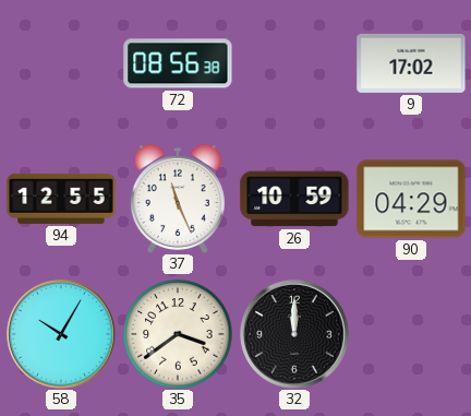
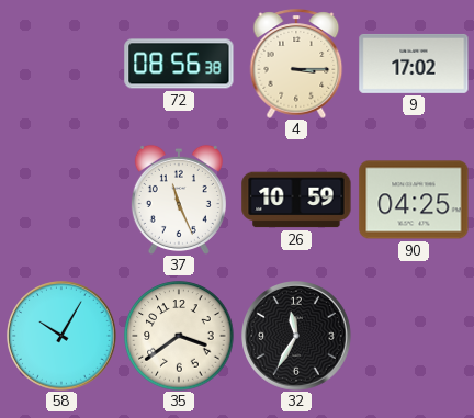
4: none -> 3:15 (296, 64)
94: 12:55 -> none (61, 199)
90: 04:29 -> 04:25 (414, 200)
32: 12:00 -> 11:35 (297, 337)
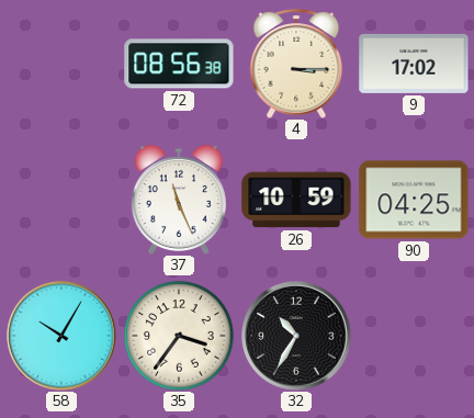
35: 3:39 -> 3:36 (179, 336)
32: 11:35 -> 10:35 (297, 337)
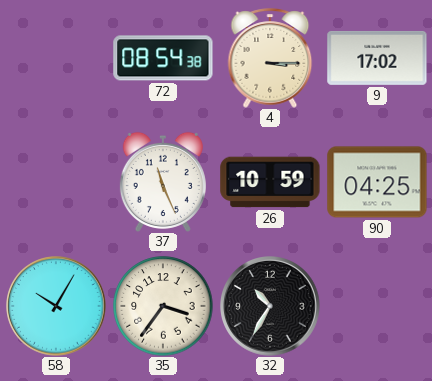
72: 08:56 -> 08:54 (163, 58)
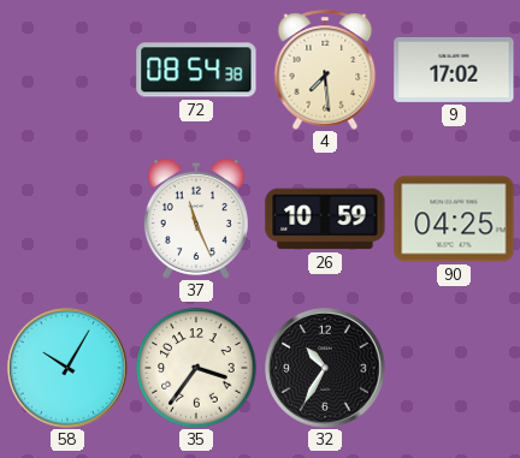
4: 3:15 -> 7:29 (325, 70)
